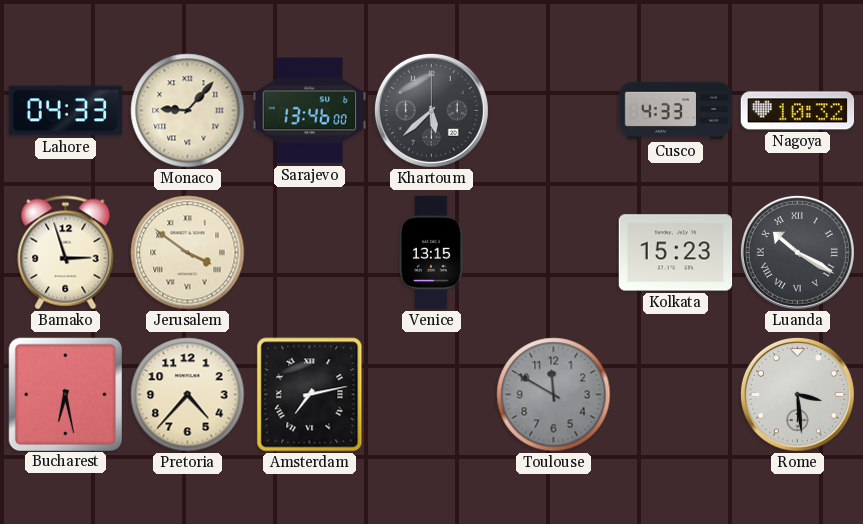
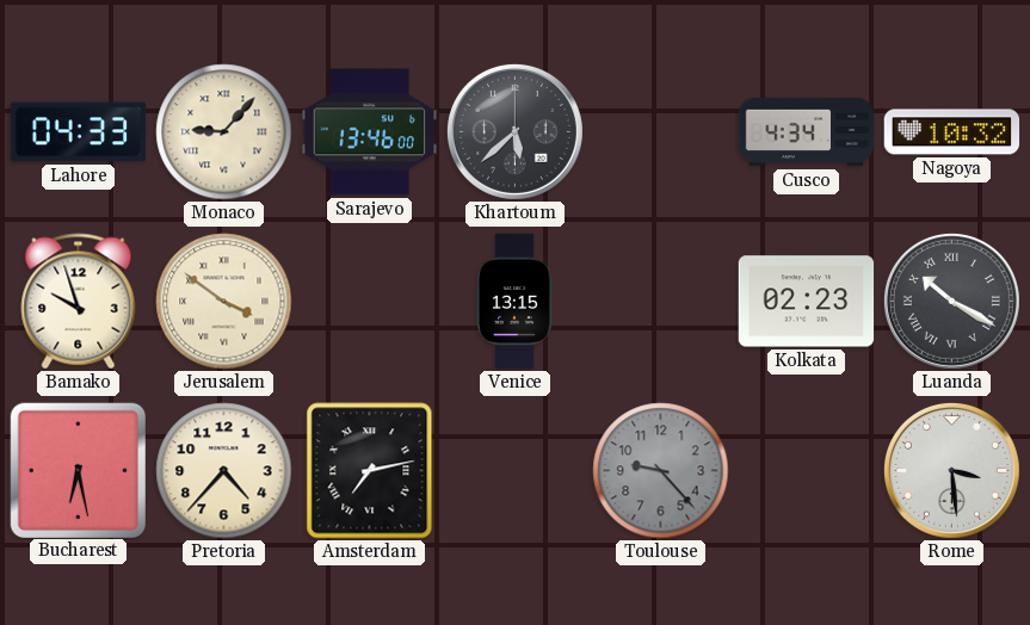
Cusco: 4:33 -> 4:34 (807, 132)
Bamako: 2:57 -> 9:57 (79, 302)
Kolkata: 15:23 -> 02:23 (807, 302)
Toulouse: 11:50 -> 9:23 (661, 471)
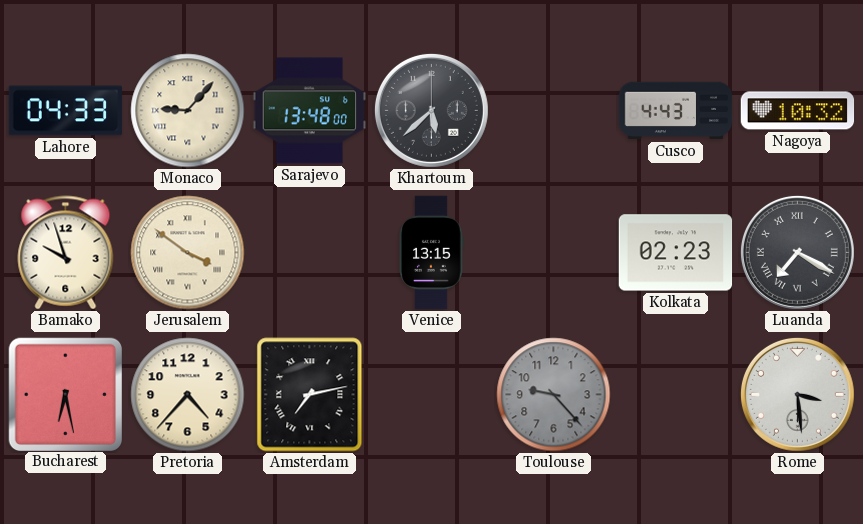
Sarajevo: 13:46 -> 13:48 (310, 111)
Cusco: 4:34 -> 4:43 (676, 111)
Luanda: 10:20 -> 7:20 (797, 252)
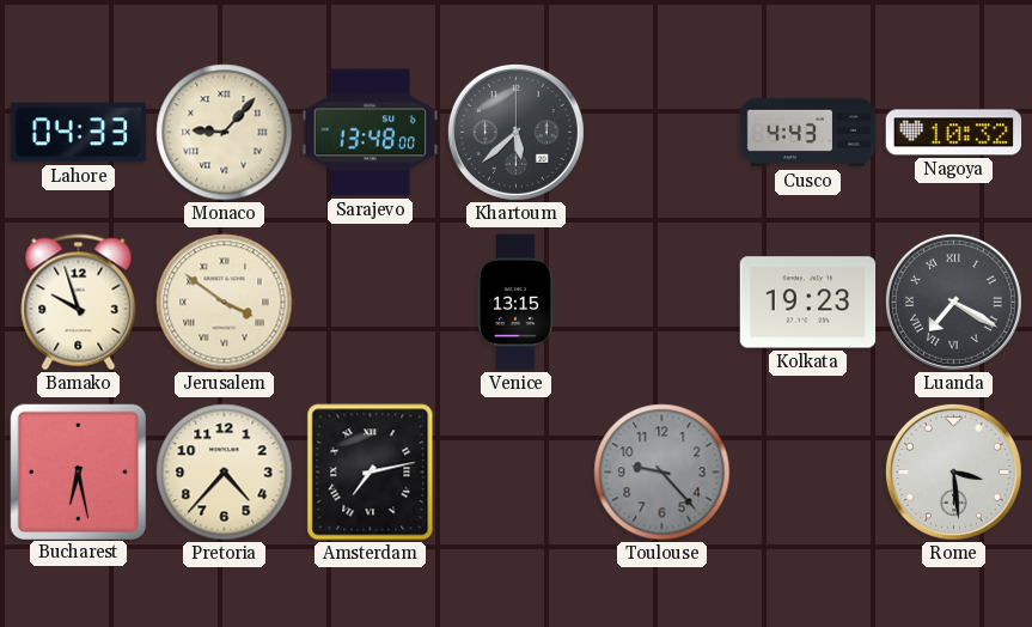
Kolkata: 02:23 -> 19:23 (808, 303)
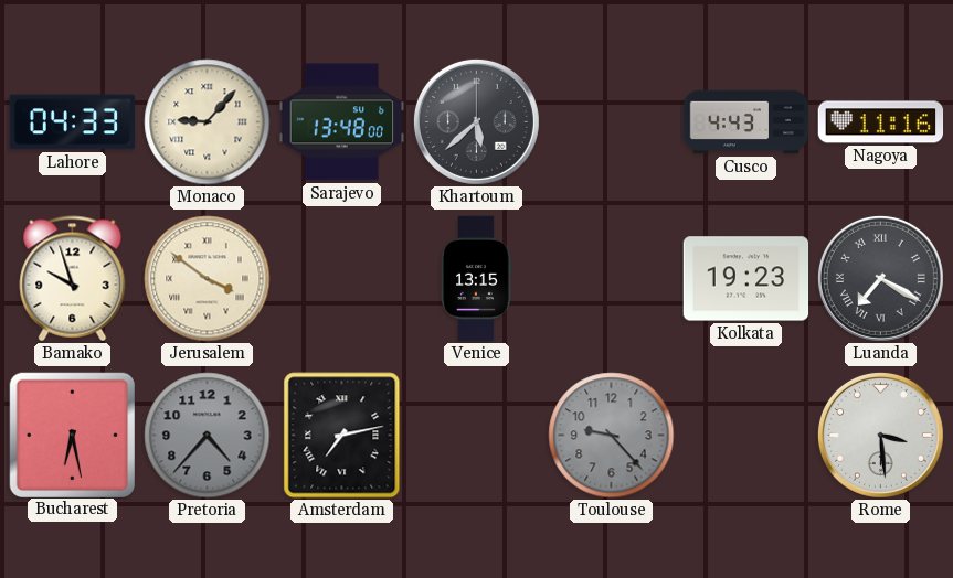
Nagoya: 10:32 -> 11:16 (881, 122)
Pretoria dial: cream -> grey (208, 436)
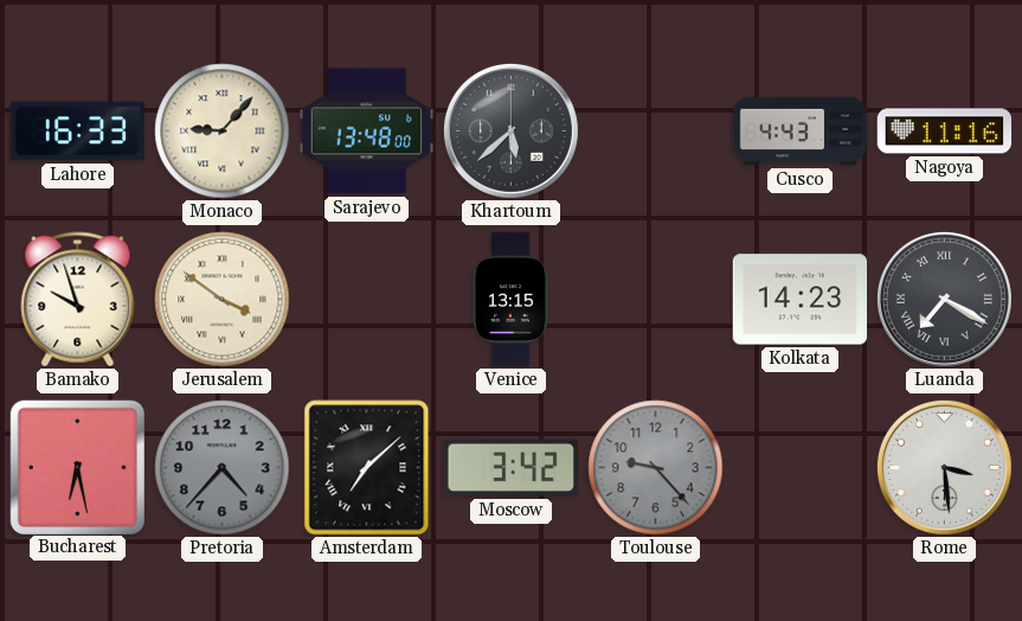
Lahore: 04:33 -> 16:33 (78, 132)
Kolkata: 19:23 -> 14:23 (801, 300)
Amsterdam: 7:13 -> 7:08 (367, 468)
Moscow: none -> 3:42 (510, 468)
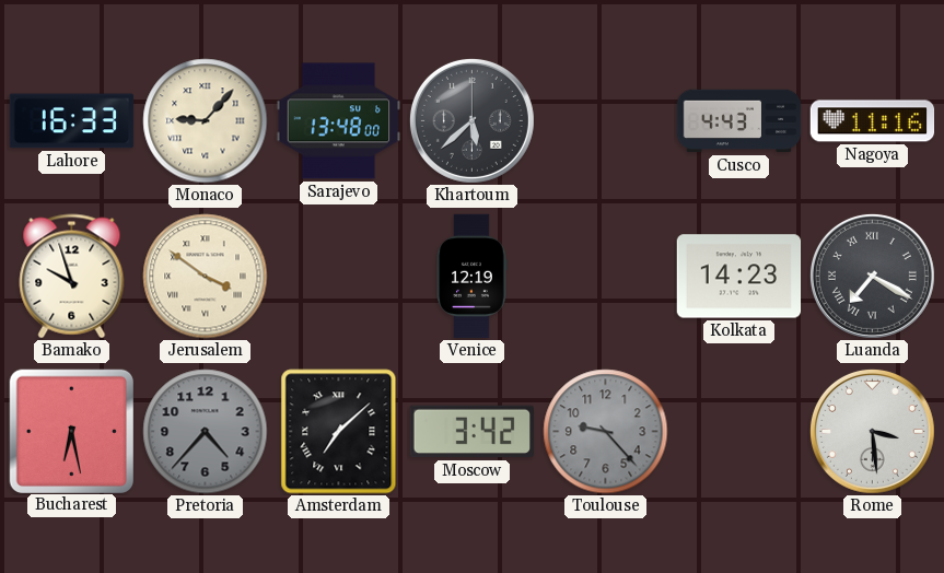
Venice: 13:15 -> 12:19 (471, 277)
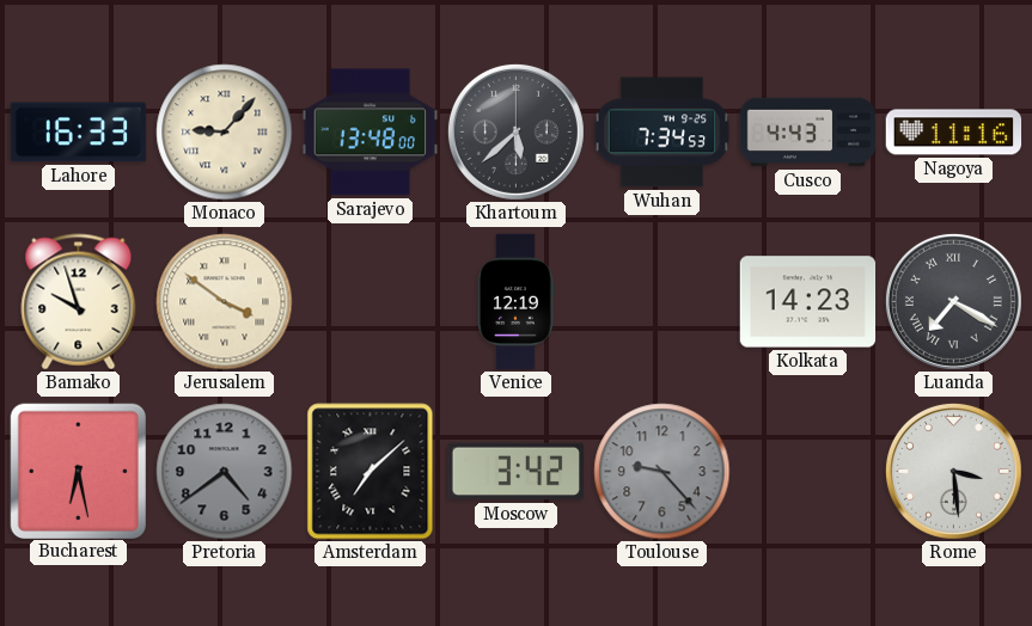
Wuhan: none -> 7:34 (662, 133)
Pretoria: 4:37 -> 4:39 (225, 472)
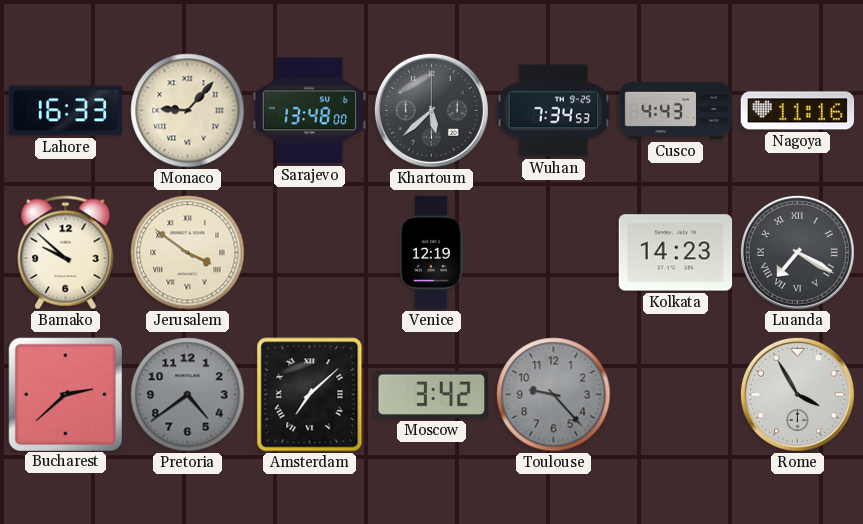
Bamako: 9:57 -> 9:52 (66, 253)
Bucharest: 6:28 -> 2:38 (65, 394)
Rome: 3:29 -> 3:55 (797, 394)
